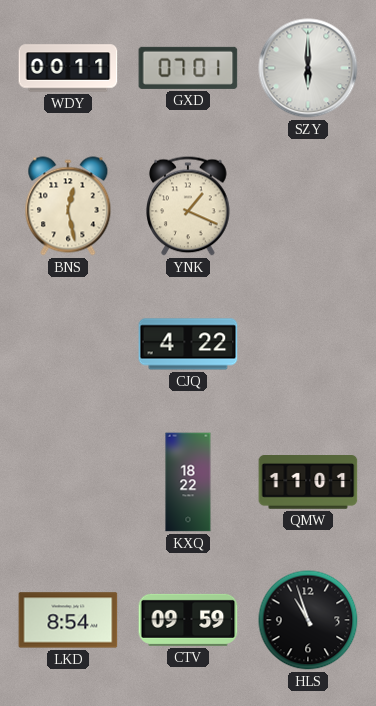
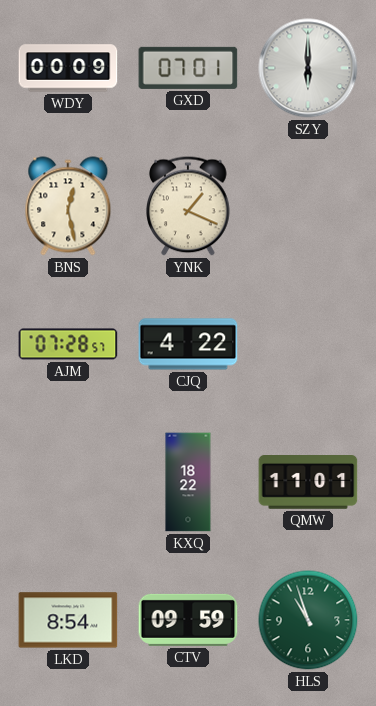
WDY: 00:11 -> 00:09 (68, 68)
AJM: none -> 07:28 (68, 344)
HLS dial: black -> green (308, 620)
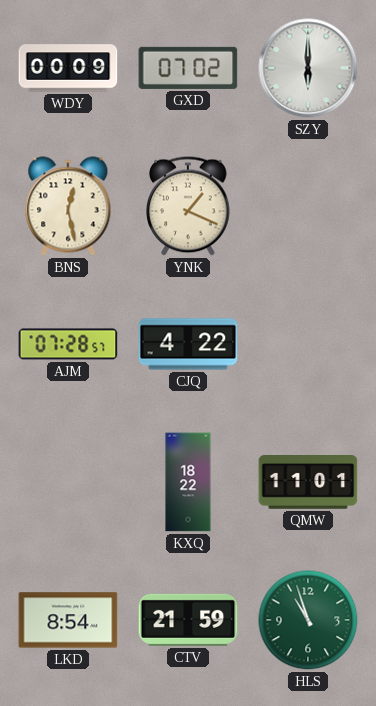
GXD: 07:01 -> 07:02 (188, 68)
CTV: 09:59 -> 21:59 (188, 620)
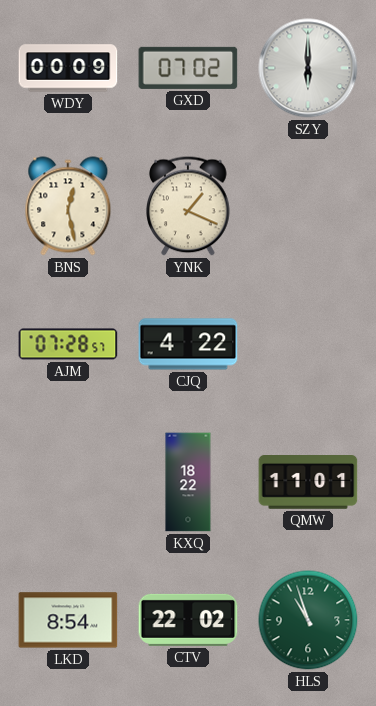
CTV: 21:59 -> 22:02 (188, 620)
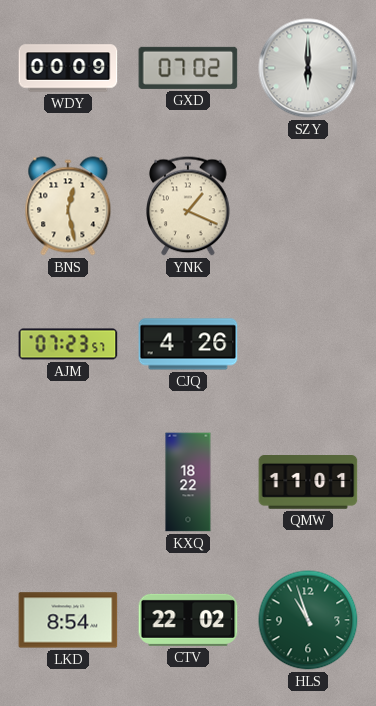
AJM: 07:28 -> 07:23 (68, 344)
CJQ: 4:22 -> 4:26 (188, 344)
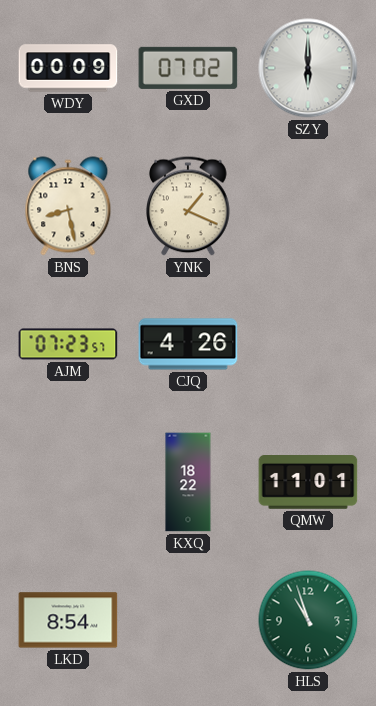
BNS: 12:28 -> 8:28 (68, 206)
CTV: 22:02 -> none (188, 620)
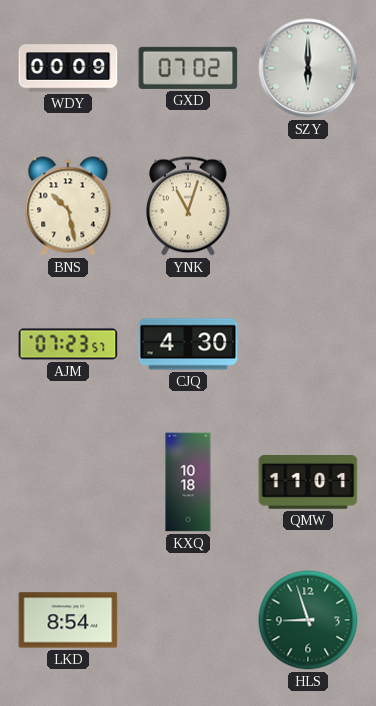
BNS: 8:28 -> 10:28 (68, 206)
YNK: 1:19 -> 11:03 (188, 206)
CJQ: 4:26 -> 4:30 (188, 344)
KXQ: 18:22 -> 10:18 (188, 482)
HLS: 10:57 -> 8:57 (308, 620)
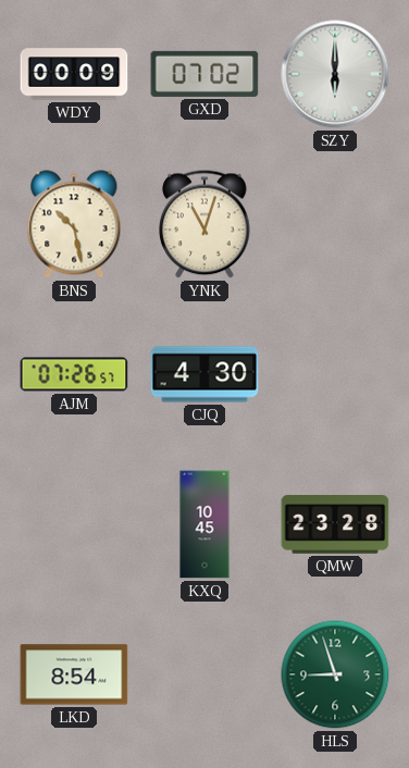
AJM: 07:23 -> 07:26 (74, 374)
KXQ: 10:18 -> 10:45 (205, 524)
QMW: 11:01 -> 23:28 (335, 525)
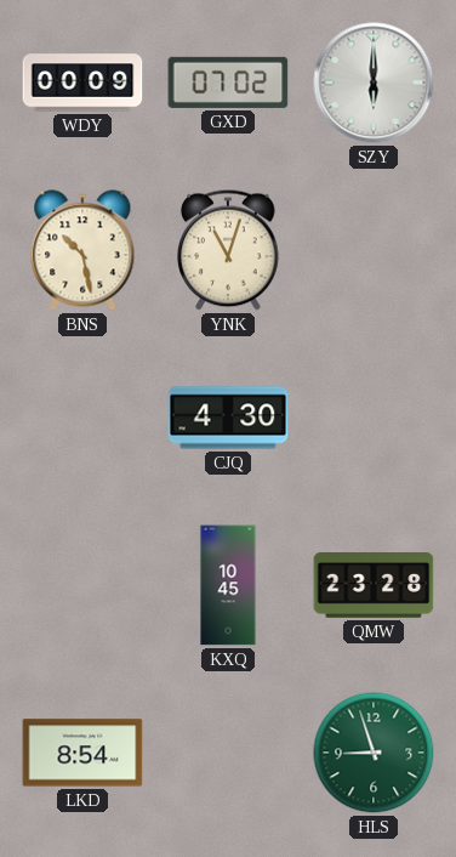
AJM: 07:26 -> none (74, 374)
